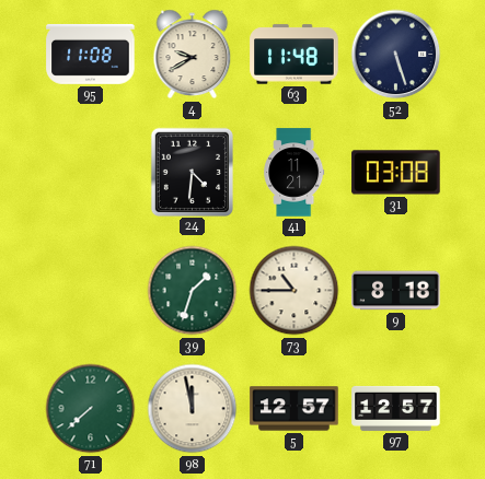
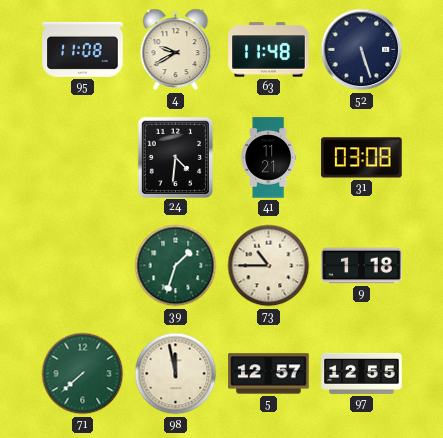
9: 8:18 -> 1:18 (362, 266)
97: 12:57 -> 12:55 (362, 373)
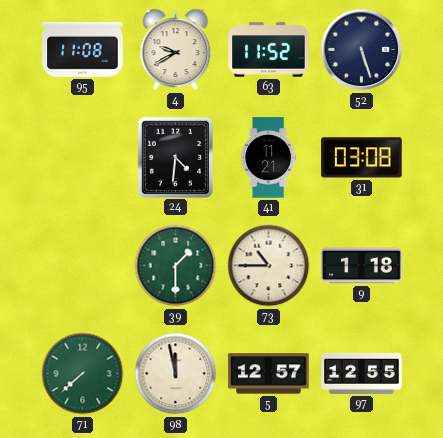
63: 11:48 -> 11:52 (269, 50)
39: 1:33 -> 1:30 (176, 266)
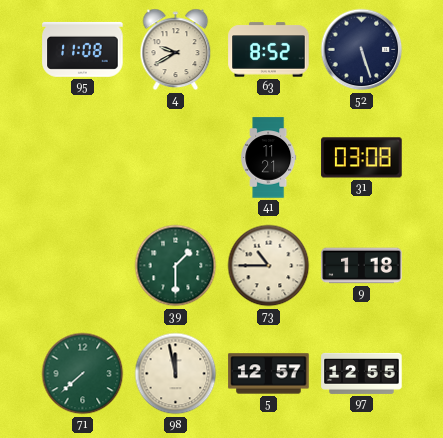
63: 11:52 -> 8:52 (269, 50)
24: 4:31 -> none (175, 157)
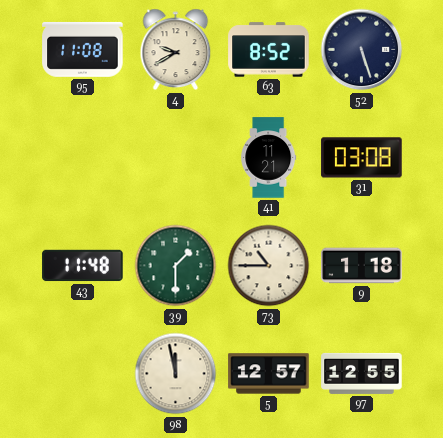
43: none -> 11:48 (83, 266)
71: 7:38 -> none (83, 374)
